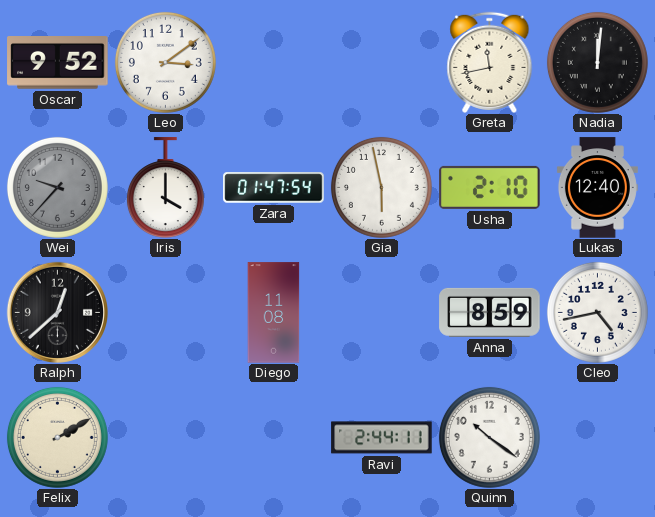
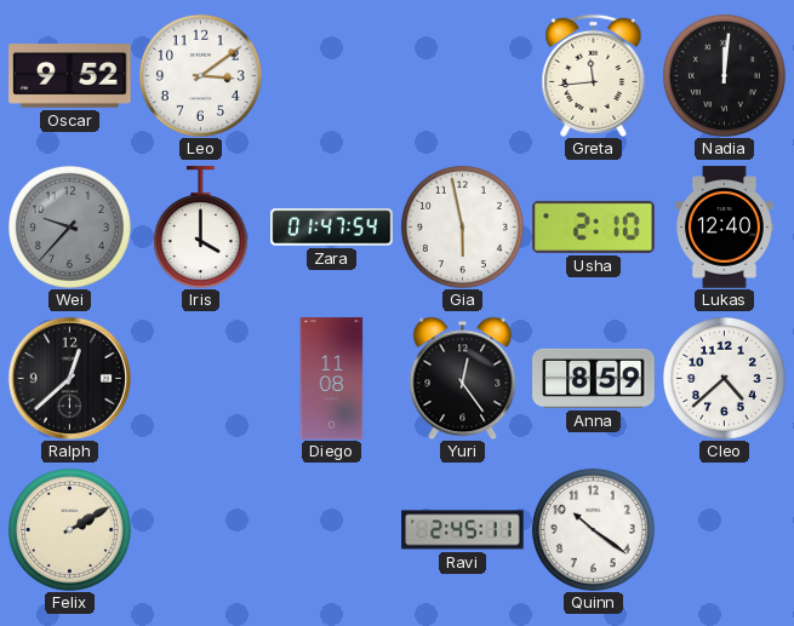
Greta: 11:43 -> 11:44 (594, 75)
Yuri: none -> 12:24 (463, 378)
Cleo: 4:43 -> 4:38 (724, 378)
Ravi: 2:44 -> 2:45 (463, 530)
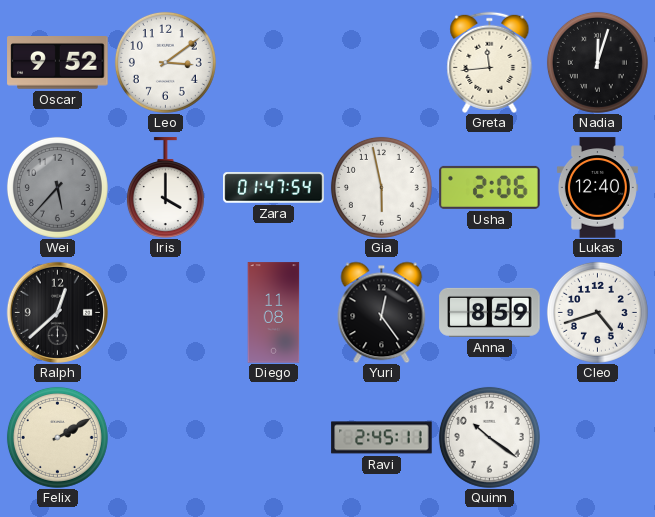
Nadia: 12:01 -> 12:03 (597, 62)
Wei: 9:37 -> 5:37 (57, 187)
Usha: 2:10 -> 2:06 (490, 187)
Cleo: 4:38 -> 4:42 (597, 312)
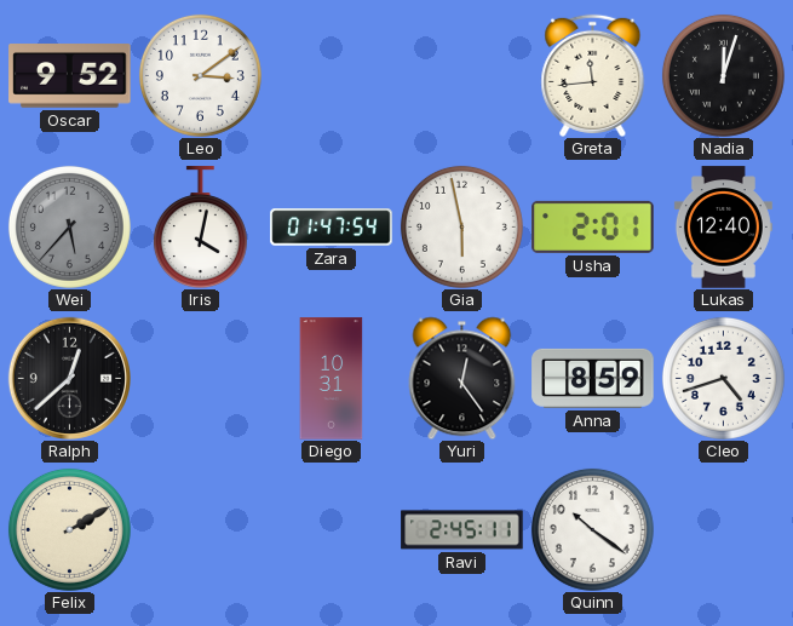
Iris: 4:00 -> 4:02 (200, 226)
Usha: 2:06 -> 2:01 (593, 226)
Diego: 11:08 -> 10:31 (332, 379)
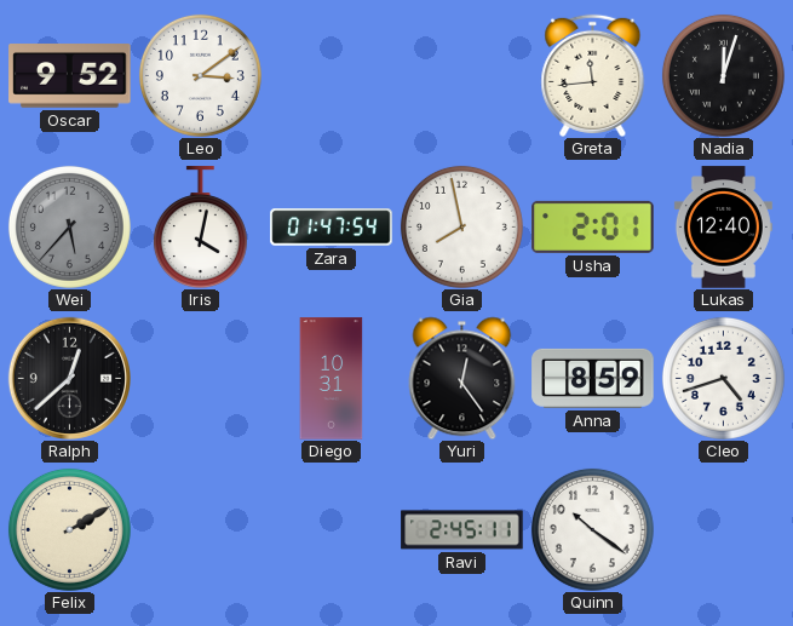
Gia: 5:58 -> 7:58 (461, 226)
